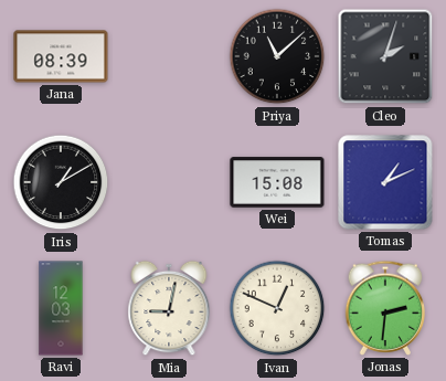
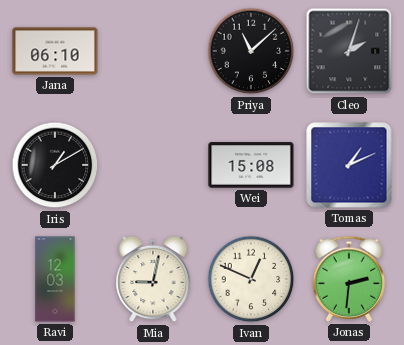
Jana: 08:39 -> 06:10 (55, 51)
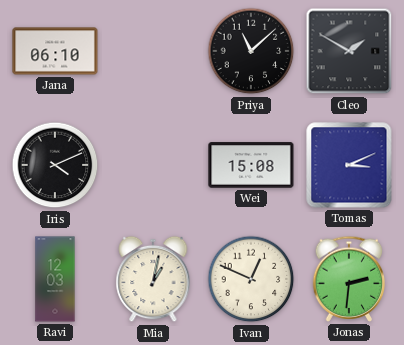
Cleo: 2:03 -> 1:50 (349, 51)
Iris: 1:10 -> 4:11 (55, 165)
Tomas: 1:11 -> 3:11 (349, 165)
Mia: 9:02 -> 1:02 (153, 279)
